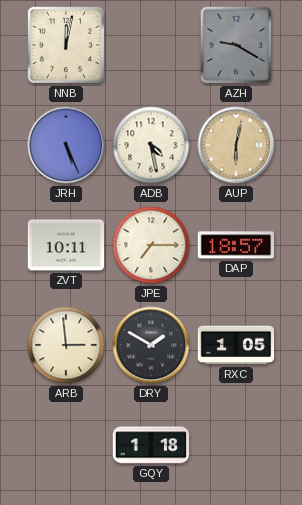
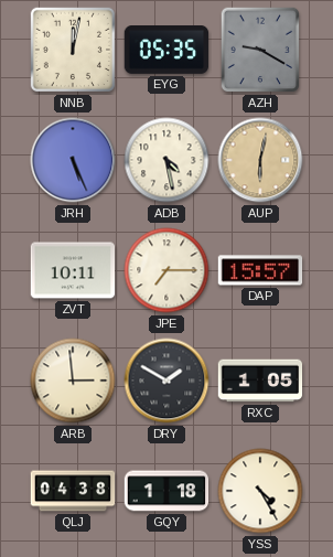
EYG: none -> 05:35 (166, 51)
DAP: 18:57 -> 15:57 (260, 270)
QLJ: none -> 04:38 (73, 491)
YSS: none -> 4:25 (260, 491)
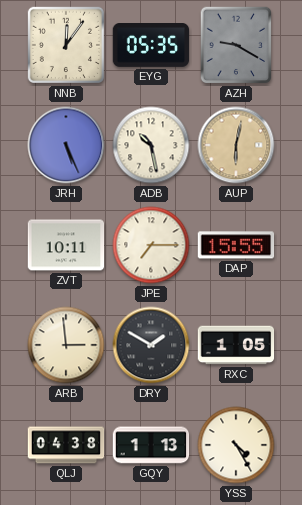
NNB: 12:02 -> 12:06 (66, 45)
ADB: 4:28 -> 10:28 (151, 145)
DAP: 15:57 -> 15:55 (236, 245)
GQY: 1:18 -> 1:13 (151, 445)
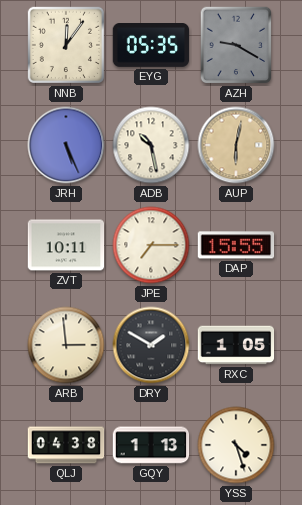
YSS: 4:25 -> 4:27 (236, 445)
